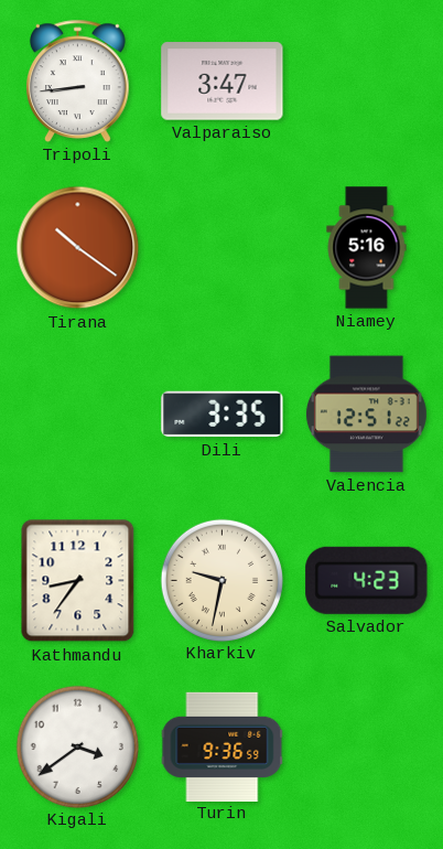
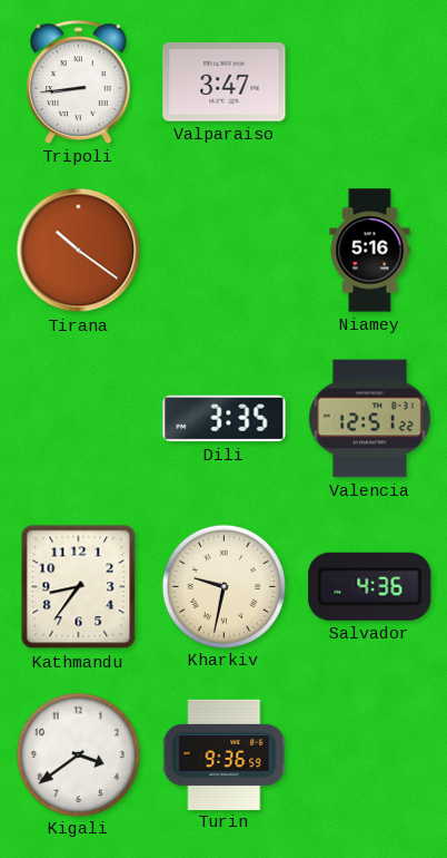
Salvador: 4:23 -> 4:36 (370, 586)
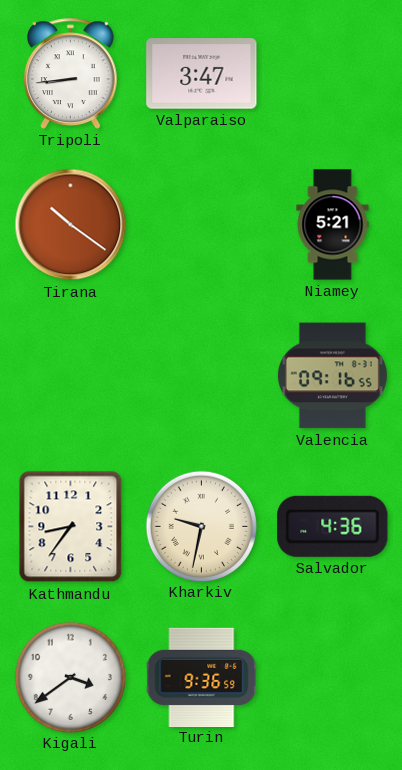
Niamey: 5:16 -> 5:21 (333, 225)
Dili: 3:35 -> none (225, 419)
Valencia: 12:51 -> 09:16 (332, 376)
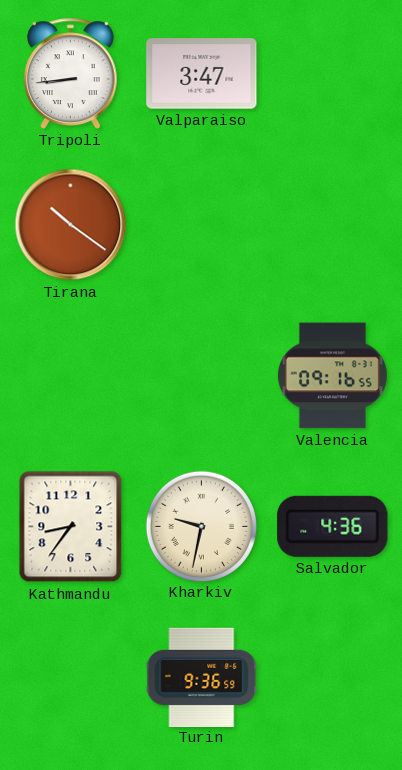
Niamey: 5:21 -> none (333, 225)
Kigali: 3:39 -> none (70, 677)
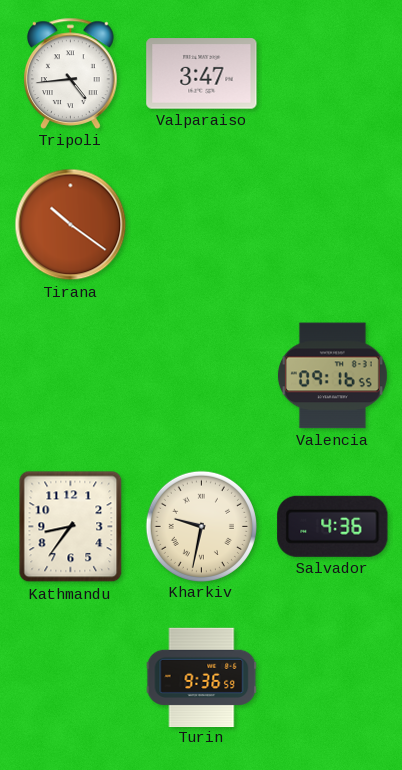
Tripoli: 8:44 -> 4:44 (71, 73)
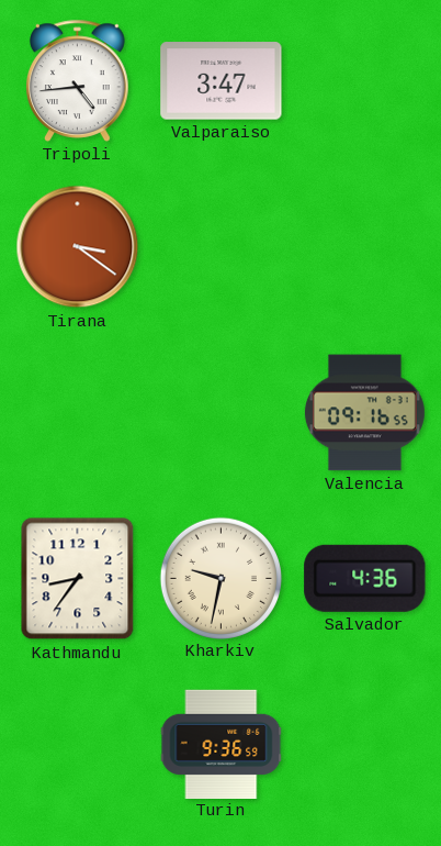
Tirana: 10:21 -> 3:21 (78, 247)
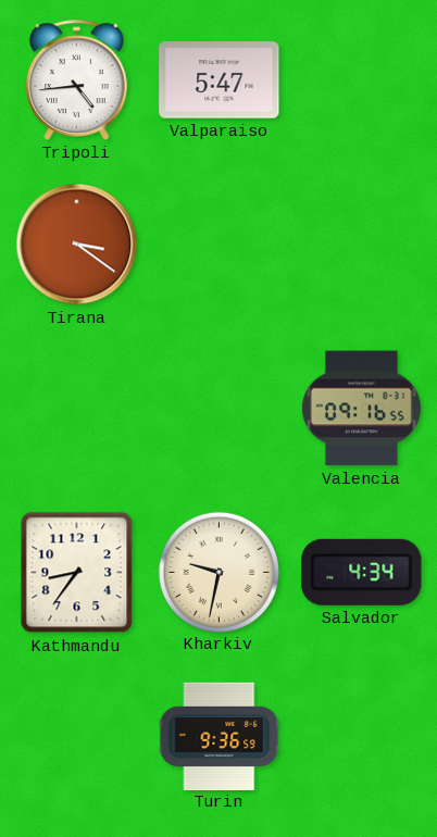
Valparaiso: 3:47 -> 5:47 (220, 80)
Salvador: 4:36 -> 4:34 (362, 572)
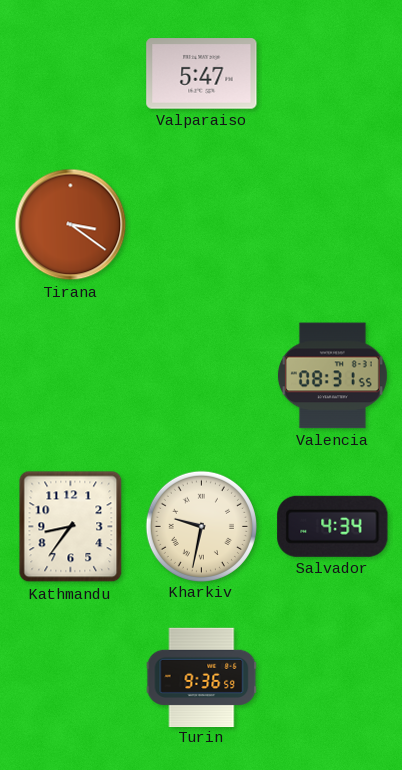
Tripoli: 4:44 -> none (77, 79)
Valencia: 09:16 -> 08:31 (332, 376)
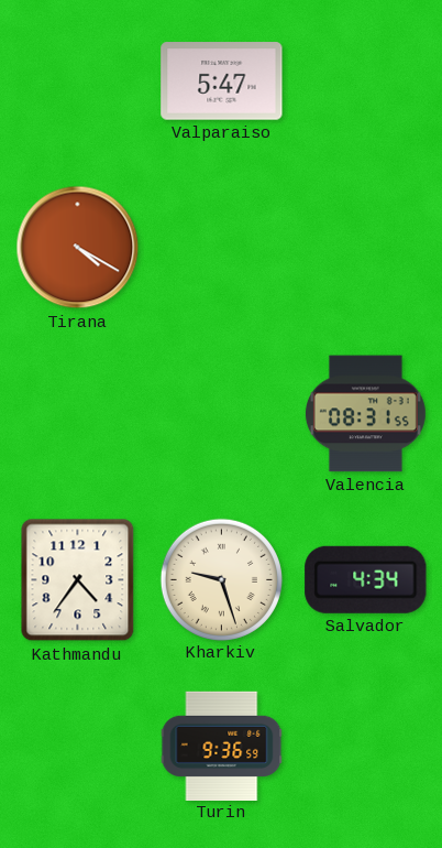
Tirana: 3:21 -> 4:20 (78, 248)
Kathmandu: 8:36 -> 4:36 (78, 580)
Kharkiv: 9:32 -> 9:27 (221, 579)
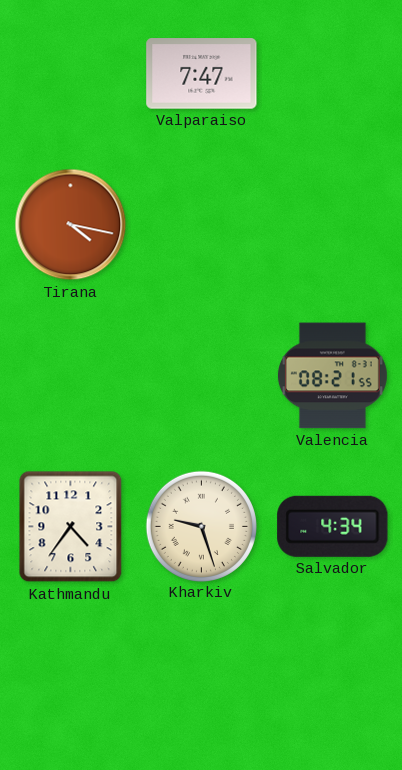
Valparaiso: 5:47 -> 7:47 (202, 74)
Tirana: 4:20 -> 4:17 (71, 225)
Valencia: 08:31 -> 08:21 (332, 376)
Turin: 9:36 -> none (222, 746)
